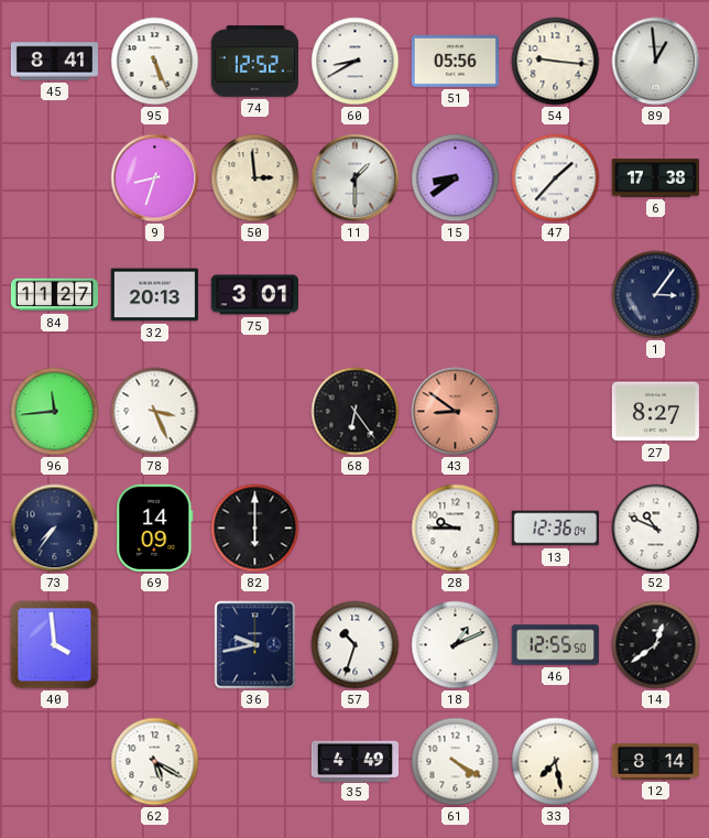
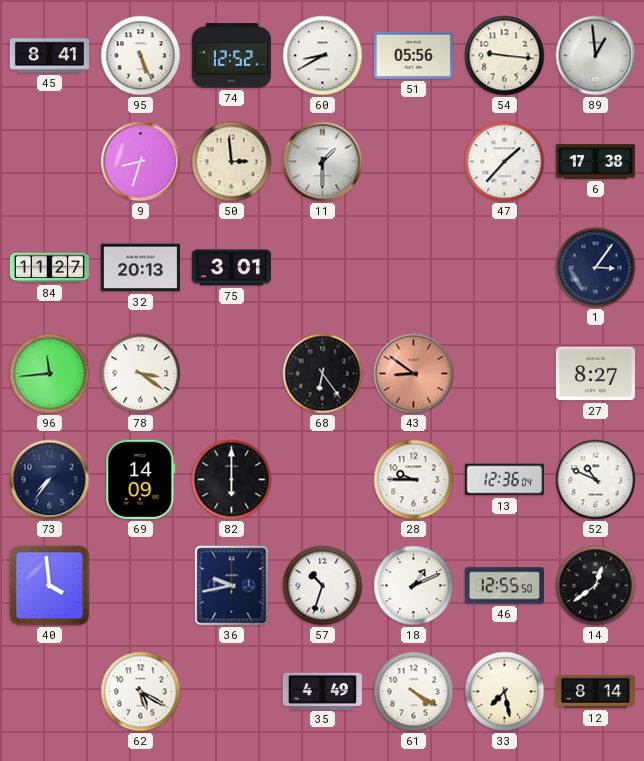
15: 8:39 -> none (456, 178)
78: 3:26 -> 3:21 (141, 374)
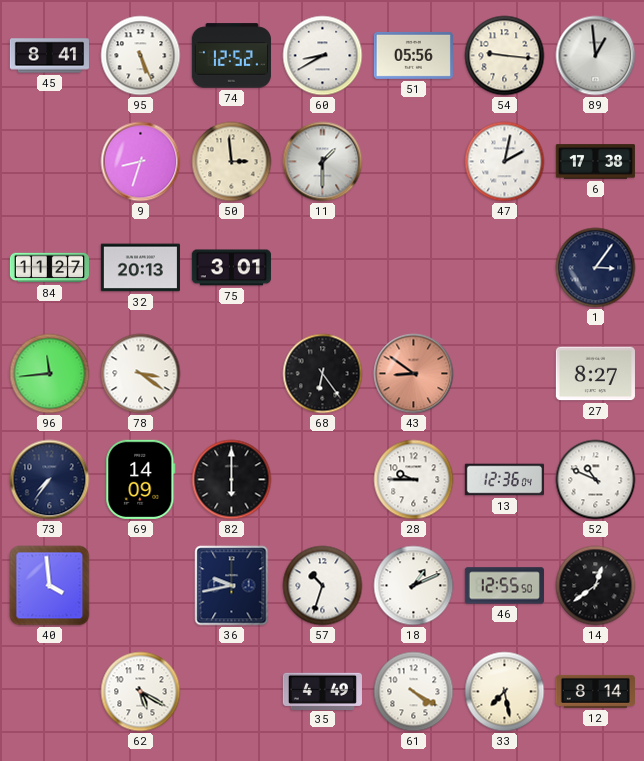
47: 1:37 -> 2:02 (505, 162)
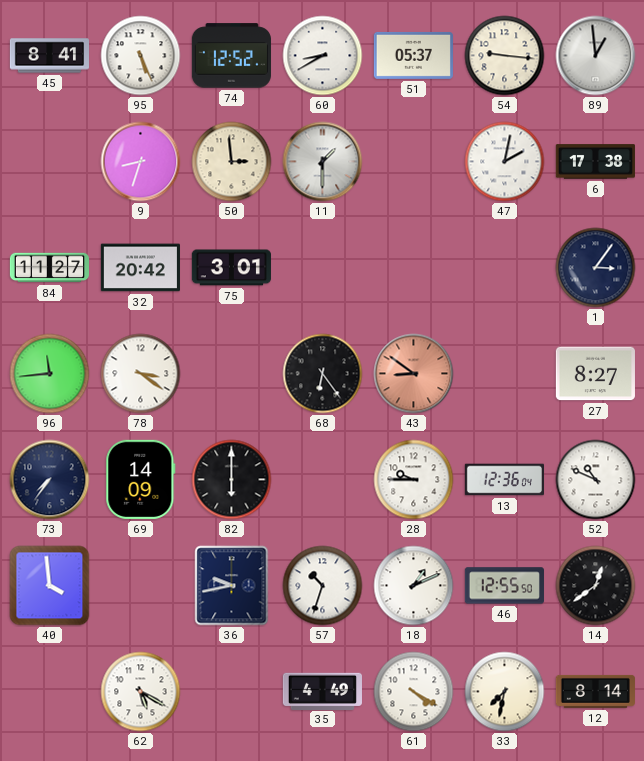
51: 05:56 -> 05:37 (413, 55)
32: 20:13 -> 20:42 (140, 268)
33: 7:28 -> 7:32 (505, 692)
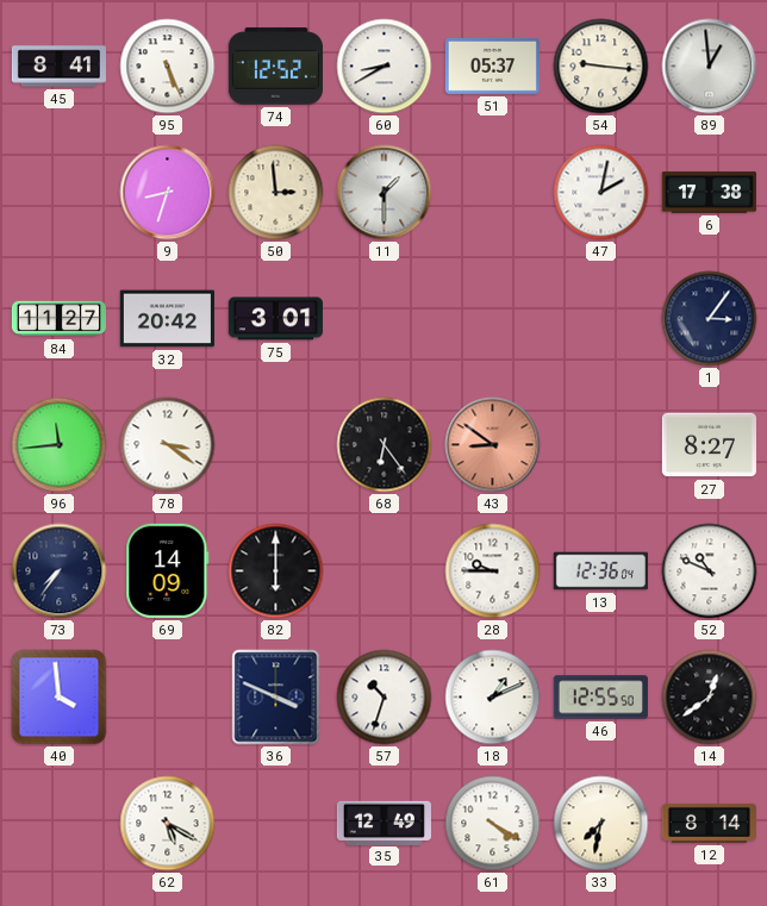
36: 9:43 -> 3:49 (276, 698)
35: 4:49 -> 12:49 (383, 823)
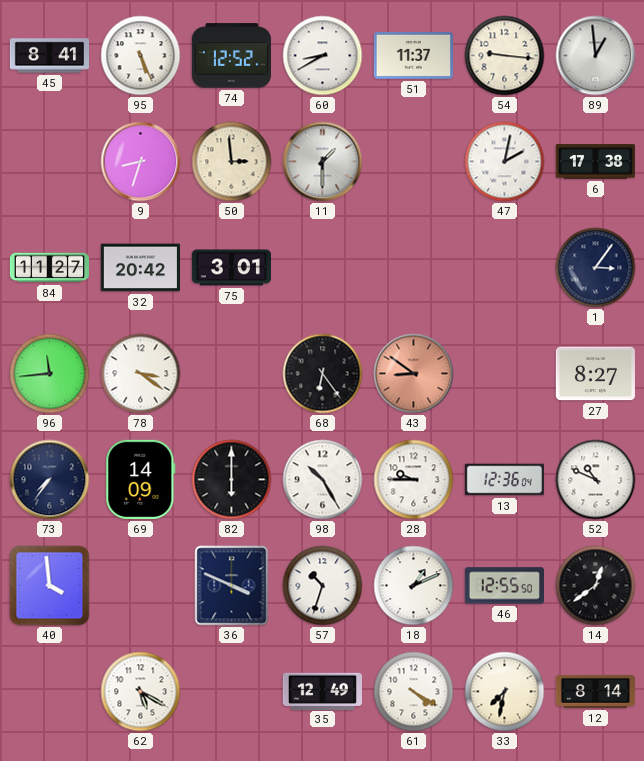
51: 05:37 -> 11:37 (413, 55)
98: none -> 10:25 (323, 480)
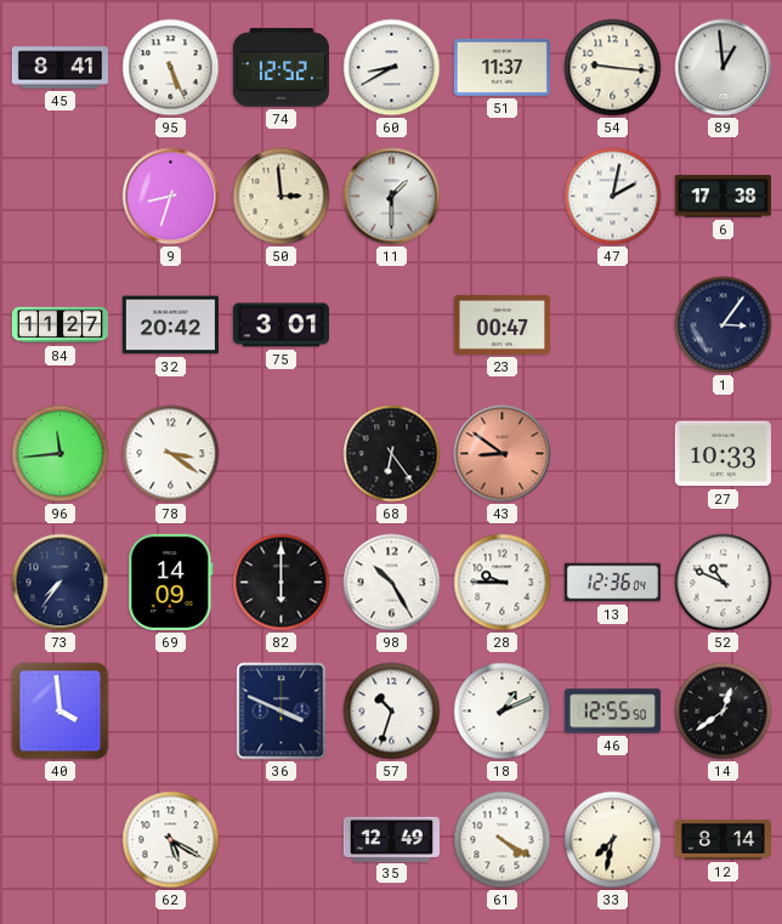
23: none -> 00:47 (501, 324)
27: 8:27 -> 10:33 (722, 454)
